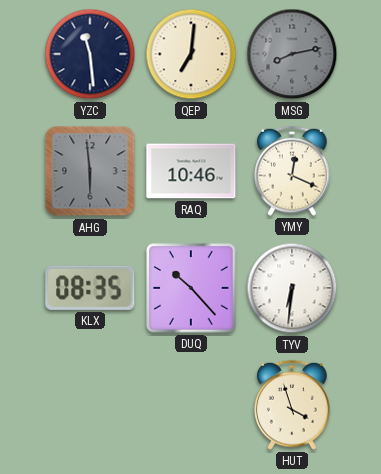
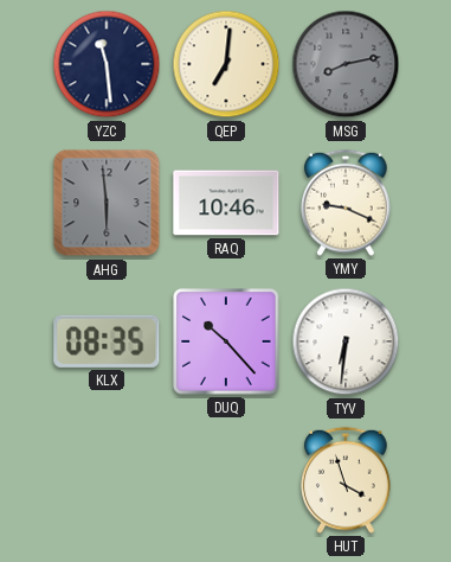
YMY: 12:19 -> 9:19 (346, 203)
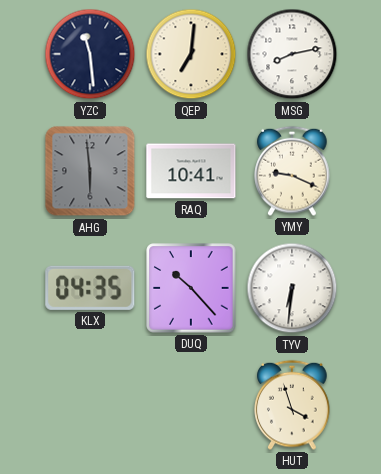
MSG dial: grey -> white (292, 54)
RAQ: 10:46 -> 10:41 (191, 171)
KLX: 08:35 -> 04:35 (90, 288)
